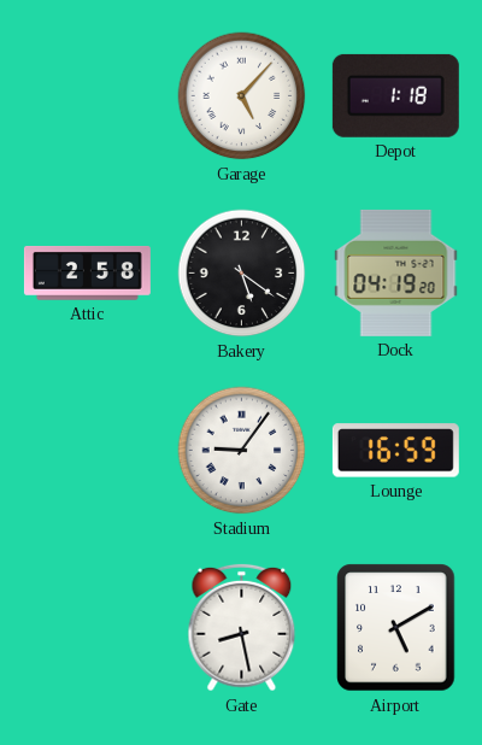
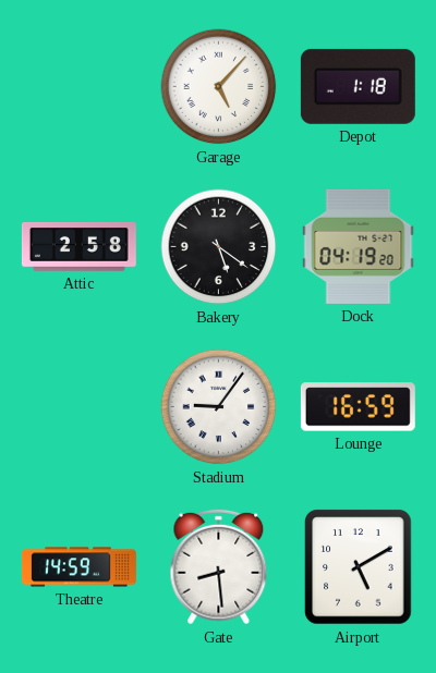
Theatre: none -> 14:59 (78, 567)
Gate: 8:28 -> 8:29 (219, 567)
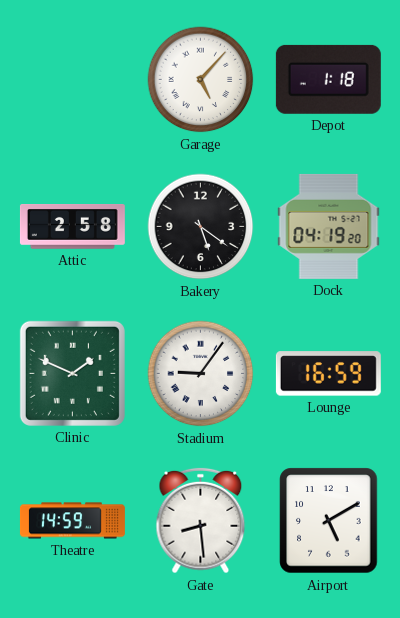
Clinic: none -> 1:49 (72, 373)
